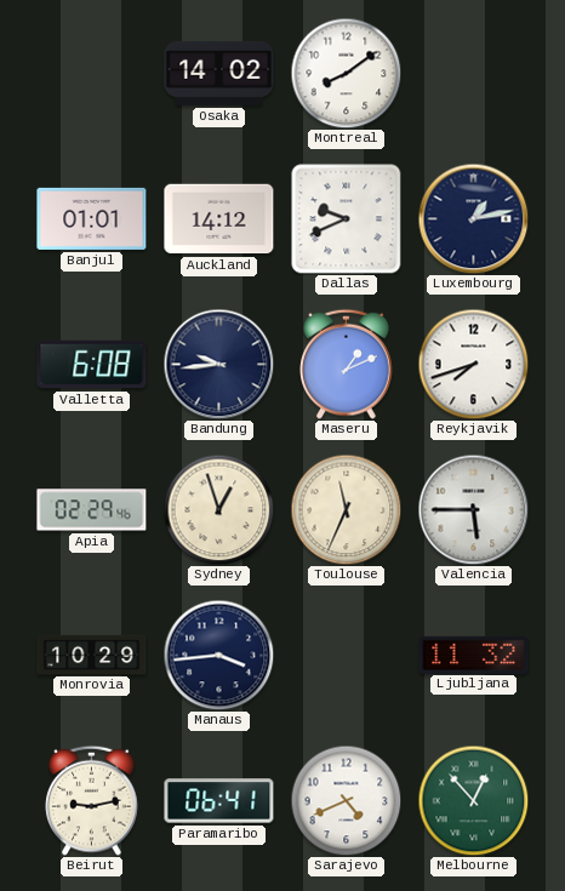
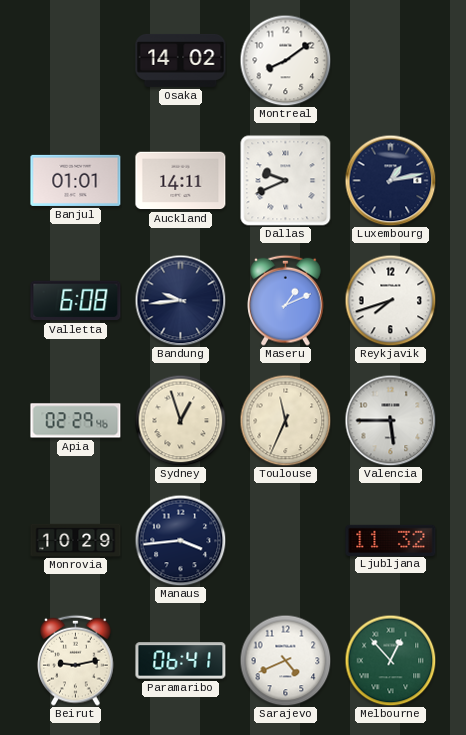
Auckland: 14:12 -> 14:11 (181, 181)
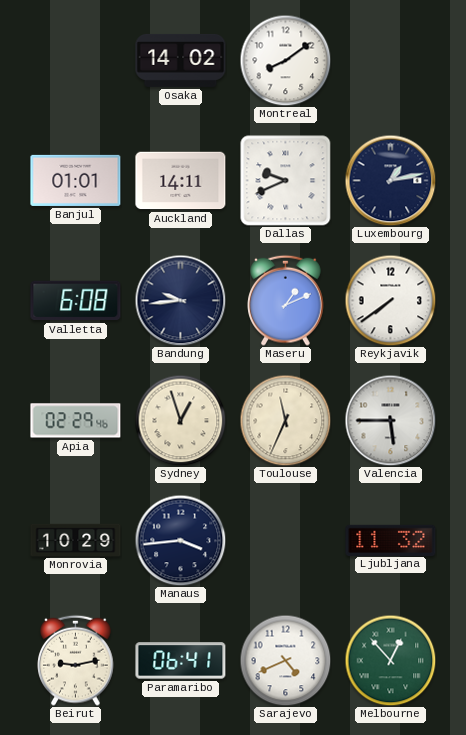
Reykjavik: 7:42 -> 7:39 (390, 300)
